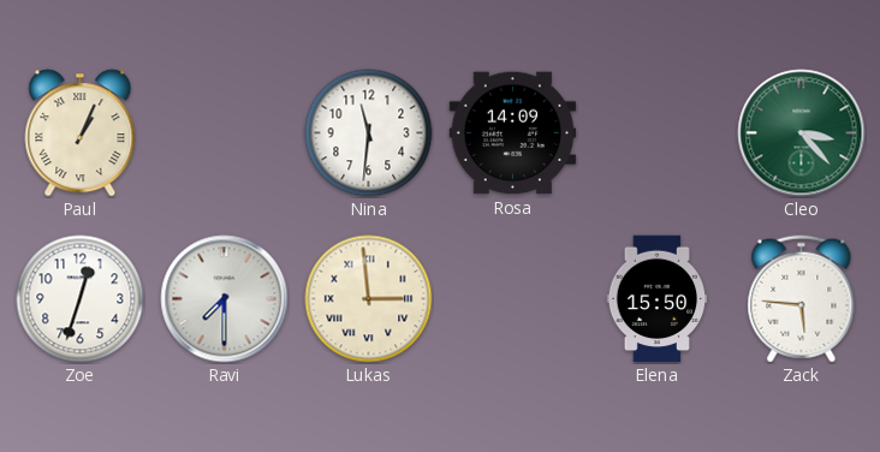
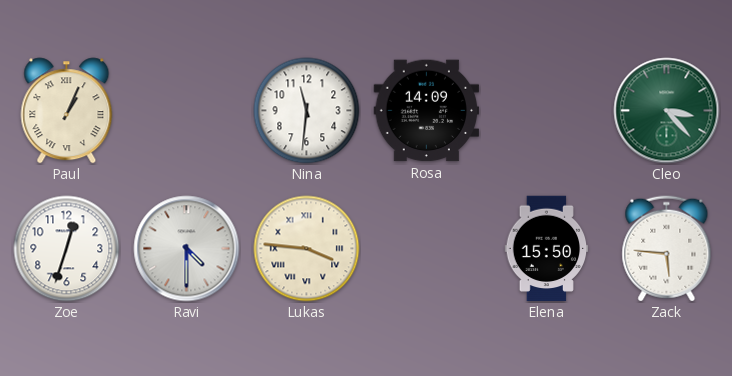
Ravi: 7:30 -> 4:30 (187, 249)
Lukas: 2:59 -> 3:46 (307, 249)
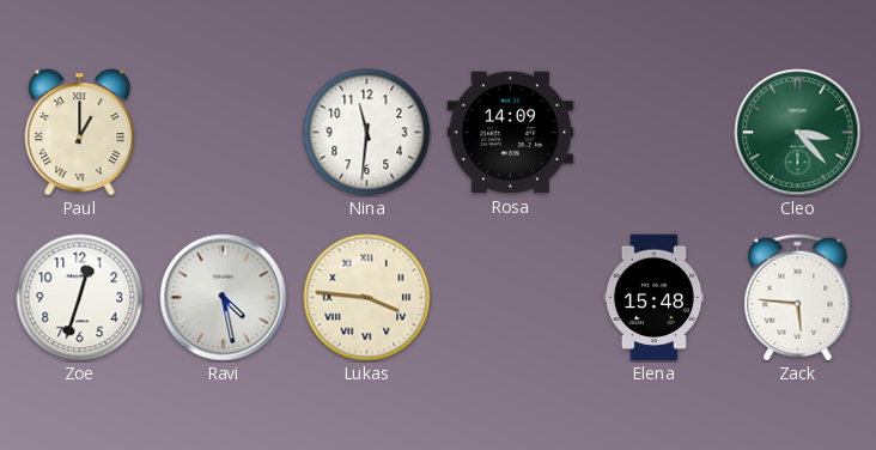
Paul: 1:04 -> 1:00 (80, 133)
Ravi: 4:30 -> 4:28 (224, 298)
Elena: 15:50 -> 15:48 (655, 298)
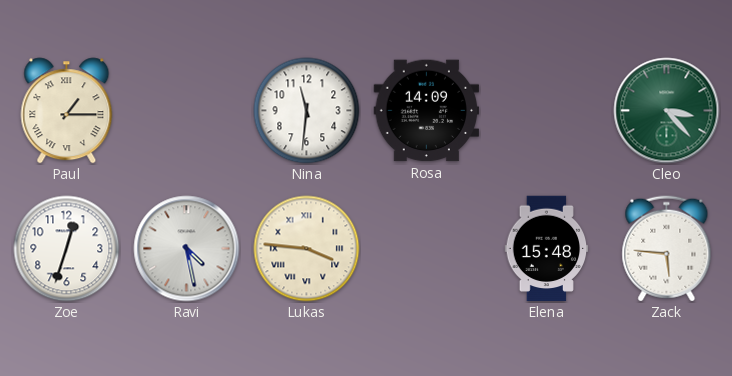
Paul: 1:00 -> 1:15 (67, 111)
